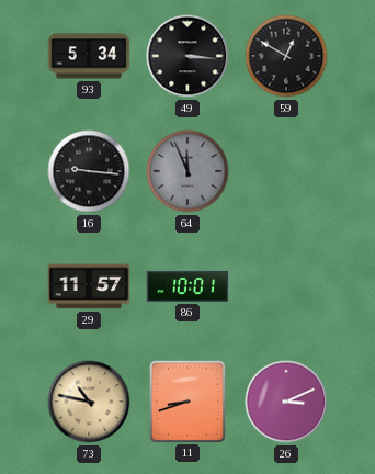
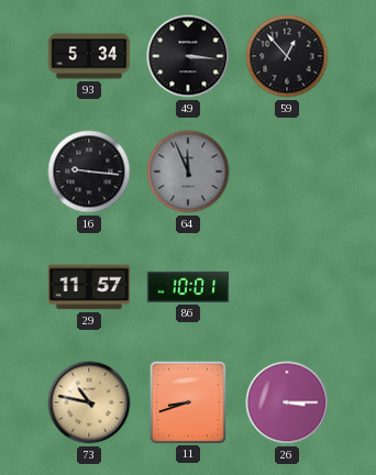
59: 12:50 -> 12:53 (287, 56)
26: 3:11 -> 3:15 (287, 402)
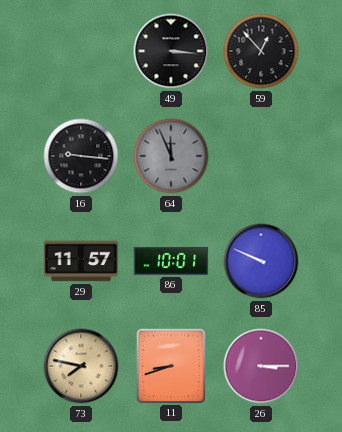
93: 5:34 -> none (89, 56)
85: none -> 9:49 (261, 261)
73: 10:47 -> 7:47 (81, 366)
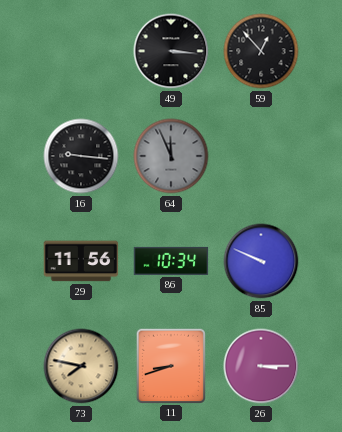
29: 11:57 -> 11:56 (81, 261)
86: 10:01 -> 10:34 (171, 261)
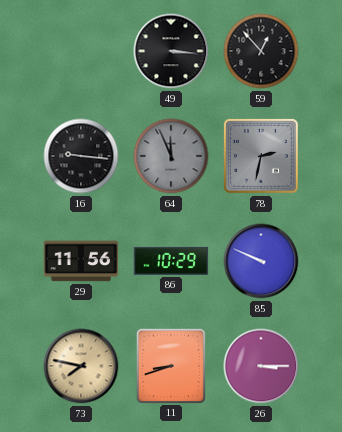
78: none -> 2:32 (261, 156)
86: 10:34 -> 10:29 (171, 261)
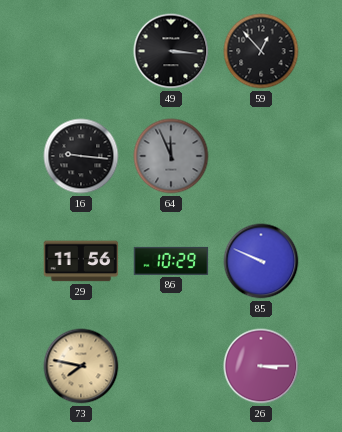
78: 2:32 -> none (261, 156)
11: 8:42 -> none (170, 365)
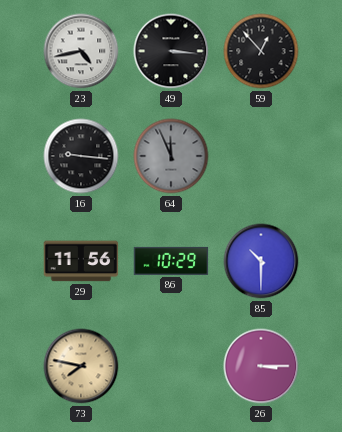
23: none -> 4:43 (81, 51)
85: 9:49 -> 10:30 (261, 261)
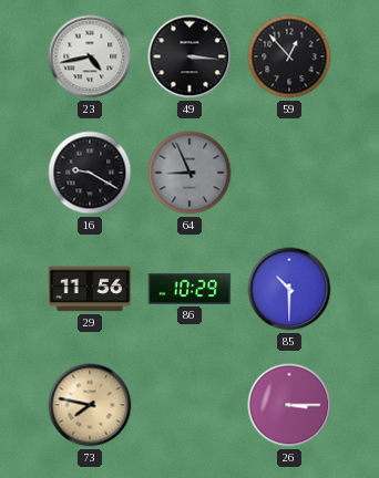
16: 9:16 -> 9:20 (90, 173)
64: 11:56 -> 8:56 (189, 173)
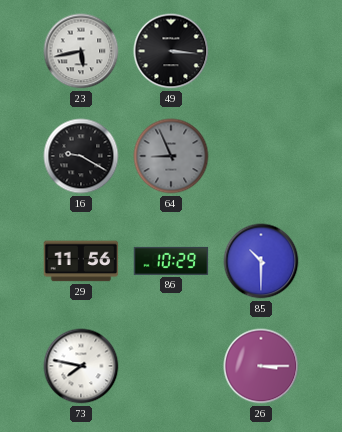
23: 4:43 -> 5:43 (81, 51)
59: 12:53 -> none (289, 56)
73 dial: champagne -> white (81, 366)
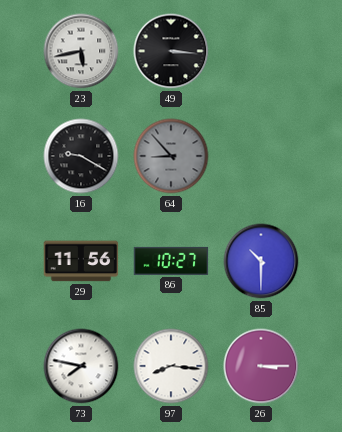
64: 8:56 -> 8:53 (171, 156)
86: 10:29 -> 10:27 (171, 261)
97: none -> 8:16 (171, 366)
